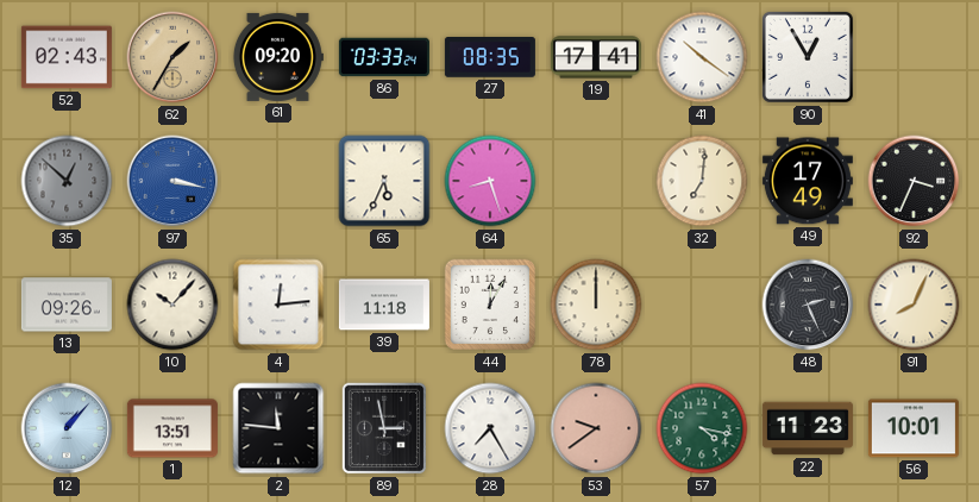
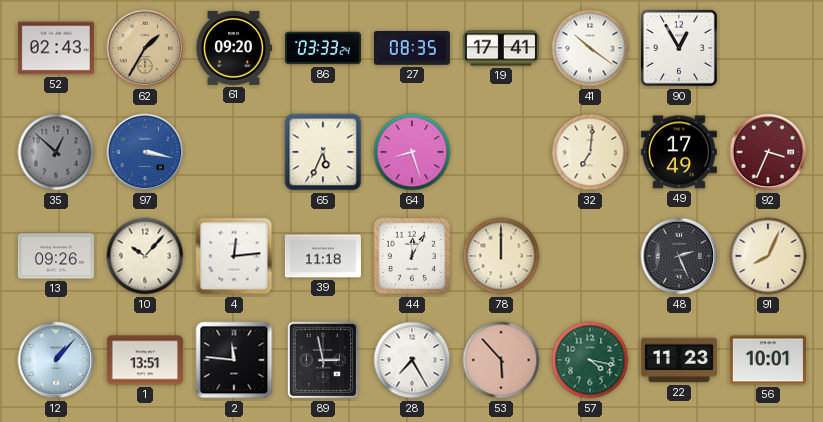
92 dial: black -> burgundy (768, 152)
53: 9:39 -> 5:53 (501, 360)
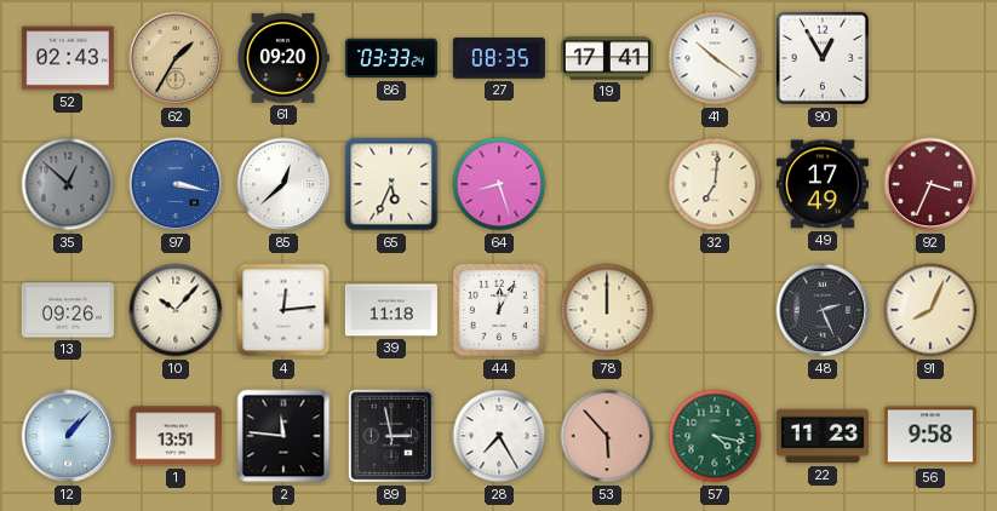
85: none -> 12:38 (283, 184)
56: 10:01 -> 9:58 (930, 436)
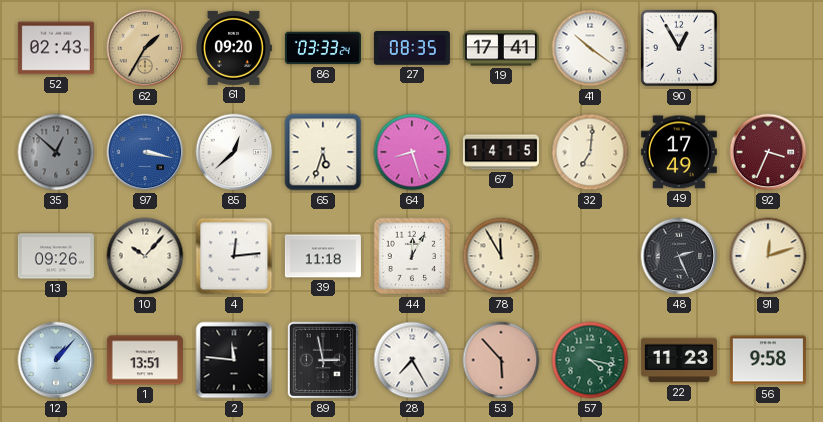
65: 5:34 -> 5:33 (323, 152)
67: none -> 14:15 (501, 152)
78: 12:00 -> 11:55 (501, 256)
91: 8:04 -> 12:12 (768, 256)
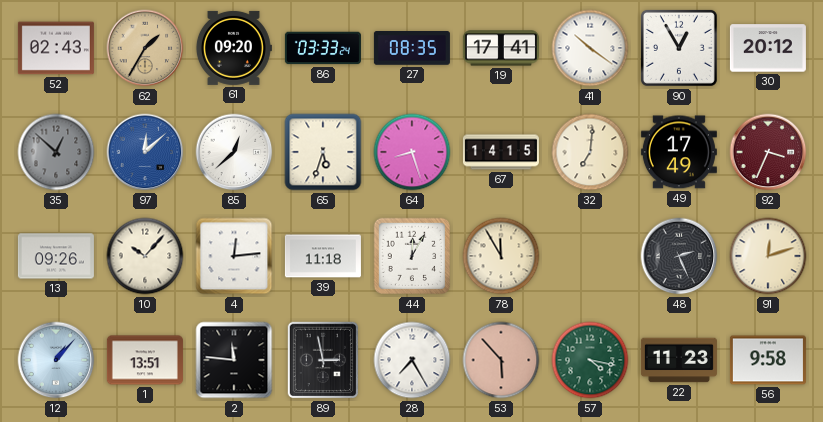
30: none -> 20:12 (768, 48)
97: 3:17 -> 12:08 (145, 152)
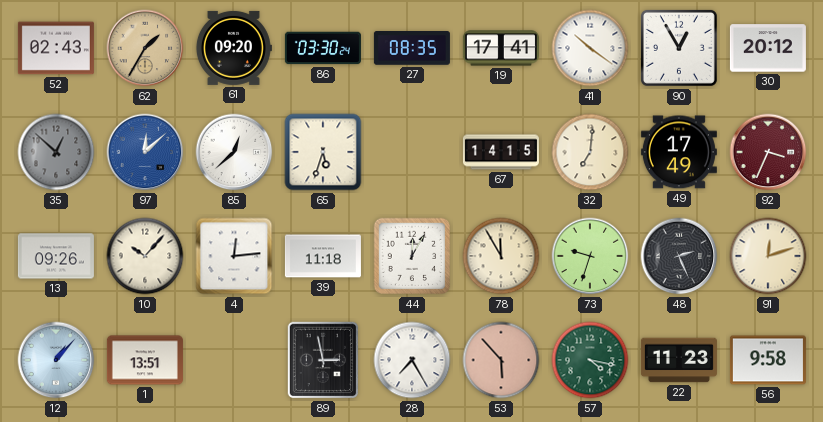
86: 03:33 -> 03:30 (323, 48)
64: 8:27 -> none (412, 152)
73: none -> 9:33 (590, 256)
2: 11:46 -> none (234, 360)
